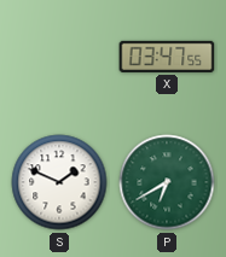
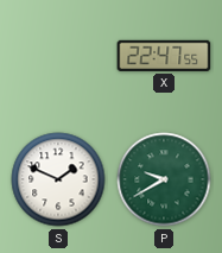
X: 03:47 -> 22:47 (164, 56)
P: 6:40 -> 9:40 (164, 179)
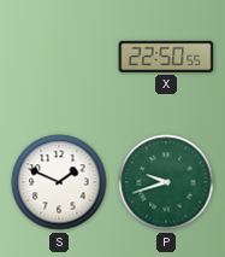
X: 22:47 -> 22:50 (166, 57)
P: 9:40 -> 9:42 (166, 182)
